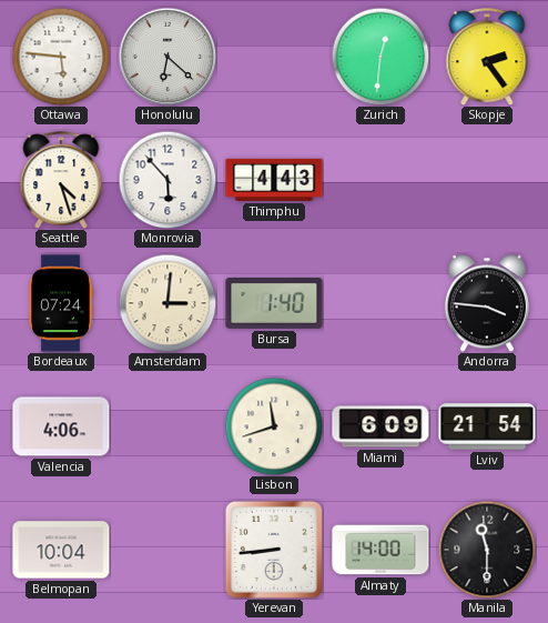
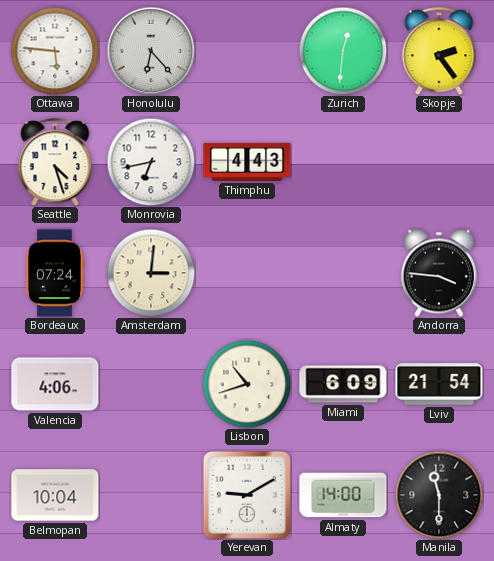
Honolulu: 6:22 -> 6:23 (151, 51)
Monrovia: 5:53 -> 6:43 (151, 162)
Bursa: 1:40 -> none (274, 304)
Lisbon: 11:42 -> 10:42 (247, 384)
Yerevan: 8:44 -> 9:10 (247, 495)
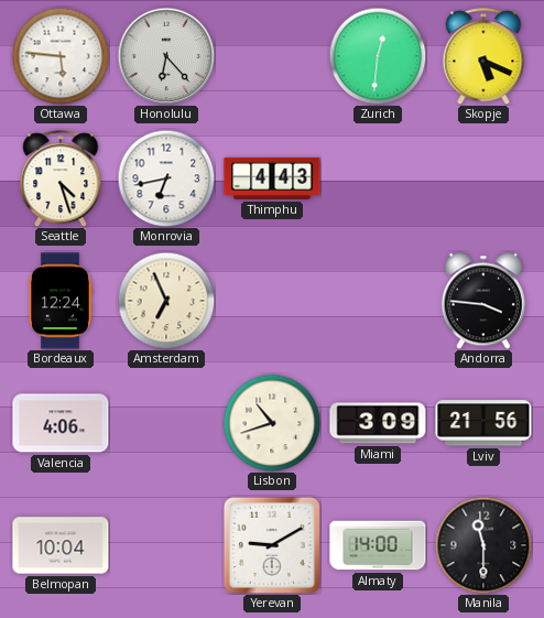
Skopje: 2:24 -> 5:19 (483, 56)
Bordeaux: 07:24 -> 12:24 (61, 301)
Amsterdam: 3:01 -> 6:56 (166, 301)
Miami: 6:09 -> 3:09 (378, 423)
Lviv: 21:54 -> 21:56 (483, 423)
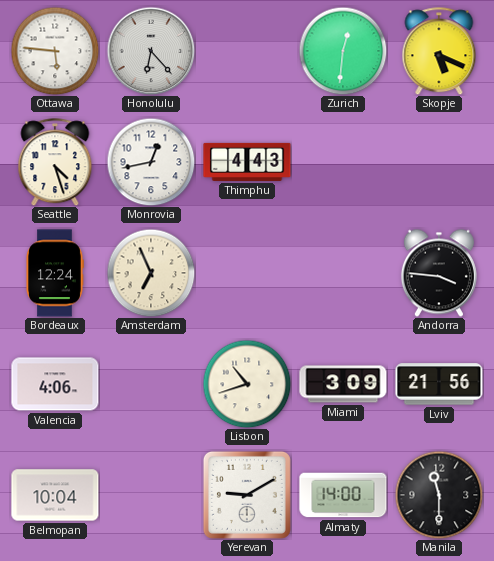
Monrovia: 6:43 -> 12:43 (151, 162)
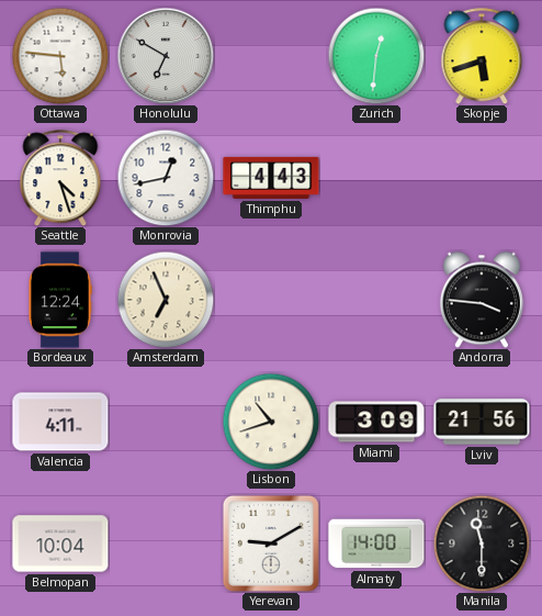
Honolulu: 6:23 -> 6:50 (166, 56)
Skopje: 5:19 -> 5:42 (482, 56)
Valencia: 4:06 -> 4:11 (60, 422)
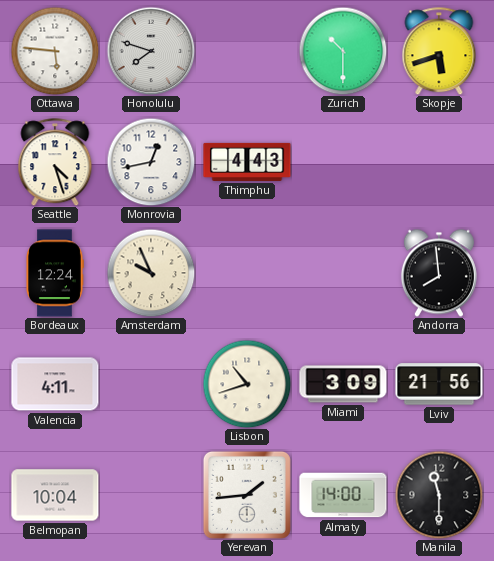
Honolulu: 6:50 -> 7:48 (151, 51)
Zurich: 12:31 -> 10:30 (343, 51)
Amsterdam: 6:56 -> 9:56 (151, 273)
Andorra: 3:46 -> 7:59 (439, 273)
Yerevan: 9:10 -> 1:44 (247, 495)
